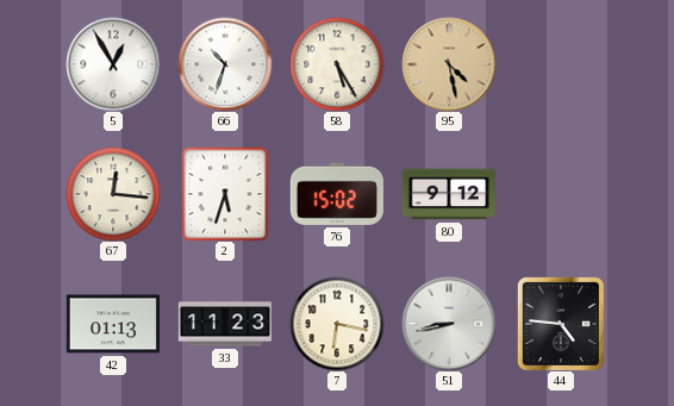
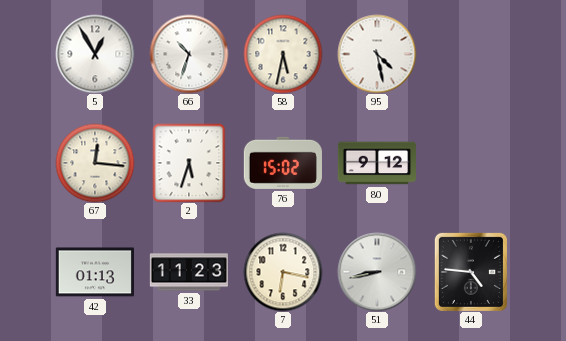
58: 5:25 -> 5:32 (283, 54)
95 dial: champagne -> white (377, 54)
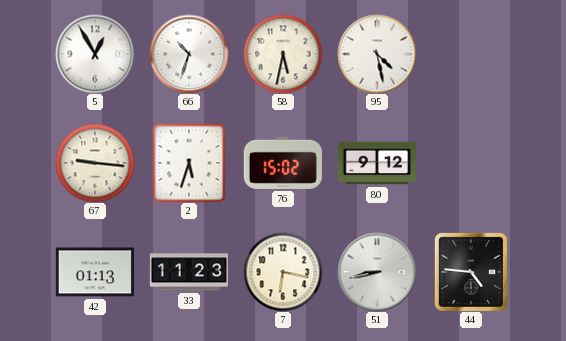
67: 12:16 -> 9:16 (95, 163)
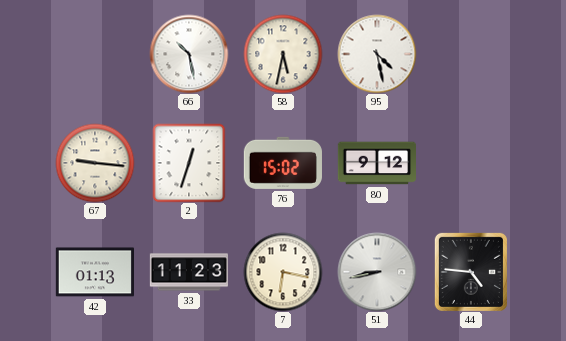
5: 12:55 -> none (95, 54)
66: 10:33 -> 10:28 (189, 54)
2: 5:33 -> 12:33 (189, 163)
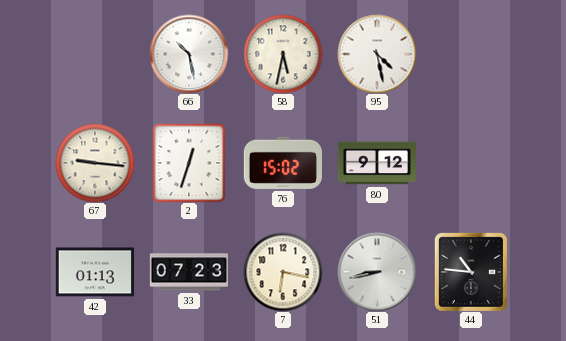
33: 11:23 -> 07:23 (188, 272)
44: 4:46 -> 10:46 (471, 272)
